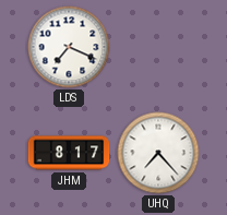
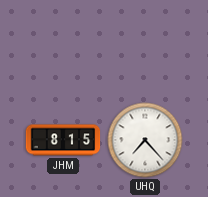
LDS: 7:19 -> none (69, 47)
JHM: 8:17 -> 8:15 (63, 140)
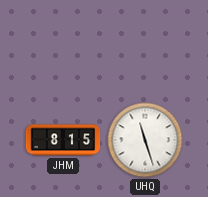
UHQ: 7:23 -> 11:27 (145, 140)
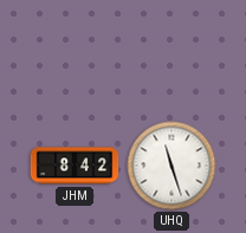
JHM: 8:15 -> 8:42 (75, 166)
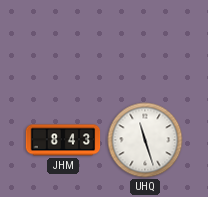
JHM: 8:42 -> 8:43 (63, 140)
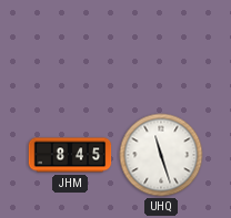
JHM: 8:43 -> 8:45 (70, 155)
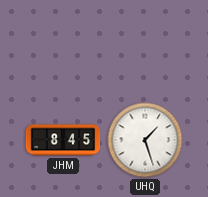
UHQ: 11:27 -> 1:27 (145, 140)
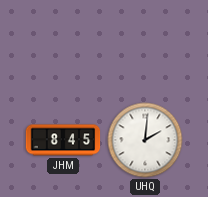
UHQ: 1:27 -> 2:01 (145, 140)
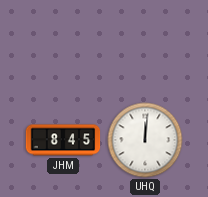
UHQ: 2:01 -> 12:01 (145, 140)
